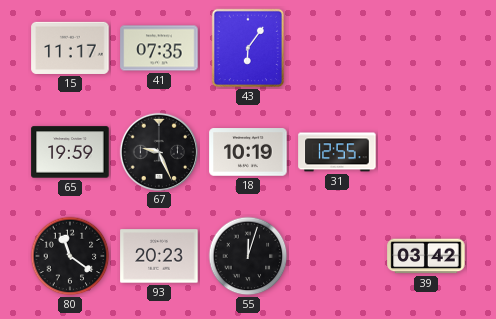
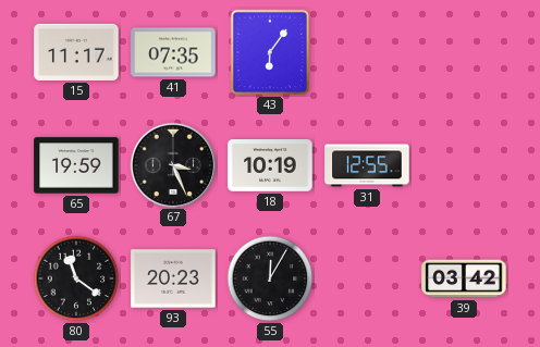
67: 9:26 -> 3:26 (172, 164)
55: 12:03 -> 12:05 (270, 278)
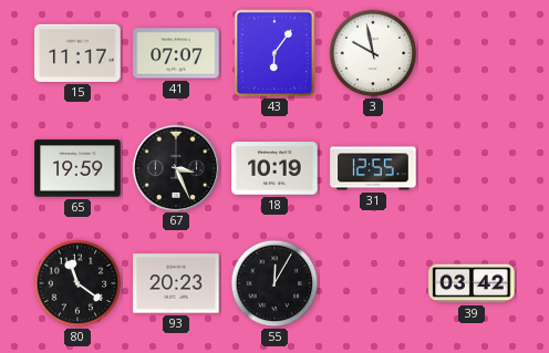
41: 07:35 -> 07:07 (176, 53)
3: none -> 9:58 (373, 53)
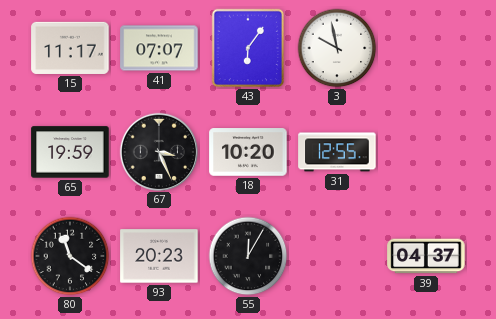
18: 10:19 -> 10:20 (248, 152)
39: 03:42 -> 04:37 (426, 256)
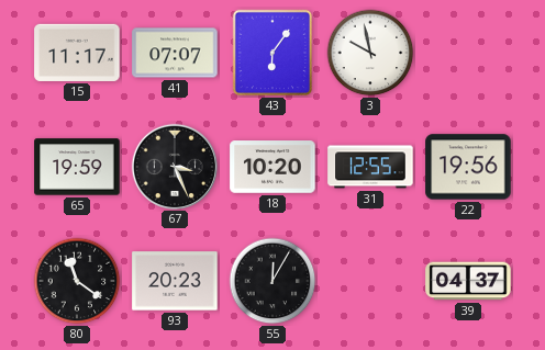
22: none -> 19:56 (468, 167)
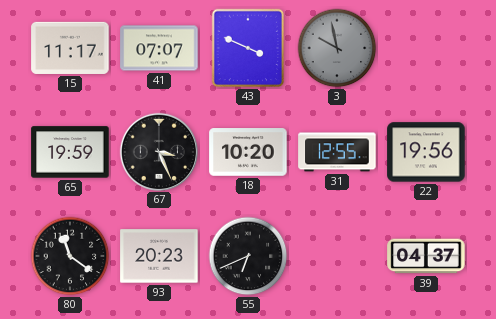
43: 6:06 -> 3:49 (248, 48)
3 dial: white -> grey (337, 48)
55: 12:05 -> 6:41 (248, 256)
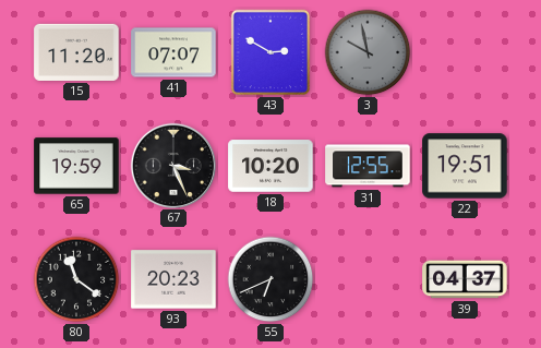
15: 11:17 -> 11:20 (76, 52)
43: 3:49 -> 2:50 (270, 52)
22: 19:56 -> 19:51 (465, 166)
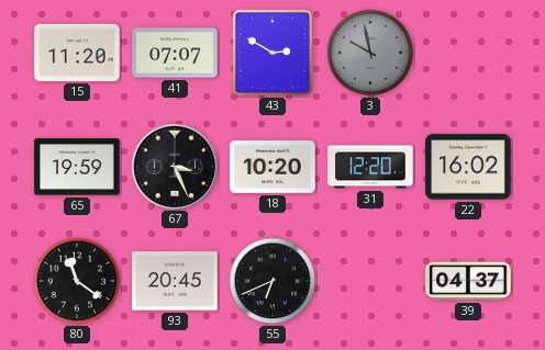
31: 12:55 -> 12:20 (370, 167)
22: 19:51 -> 16:02 (468, 167)
93: 20:23 -> 20:45 (175, 281)
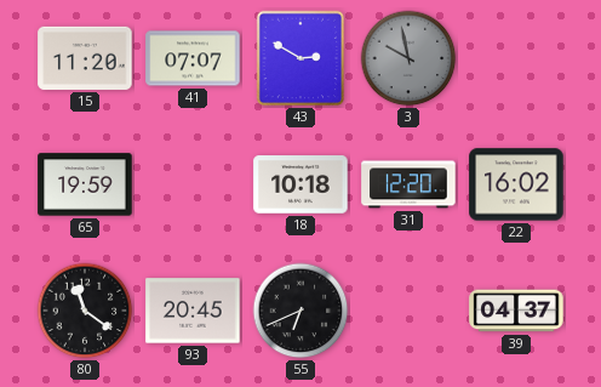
67: 3:26 -> none (174, 166)
18: 10:20 -> 10:18 (300, 184)
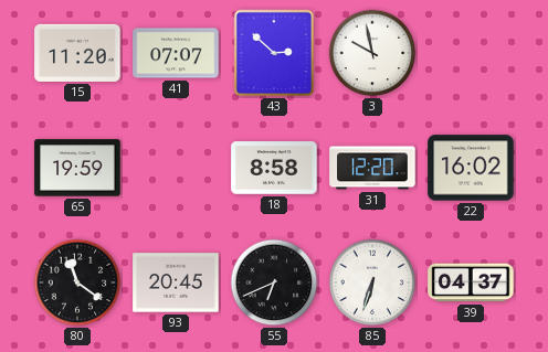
43: 2:50 -> 2:52 (274, 53)
3 dial: grey -> white (372, 53)
18: 10:18 -> 8:58 (274, 168)
85: none -> 6:33 (372, 282)
